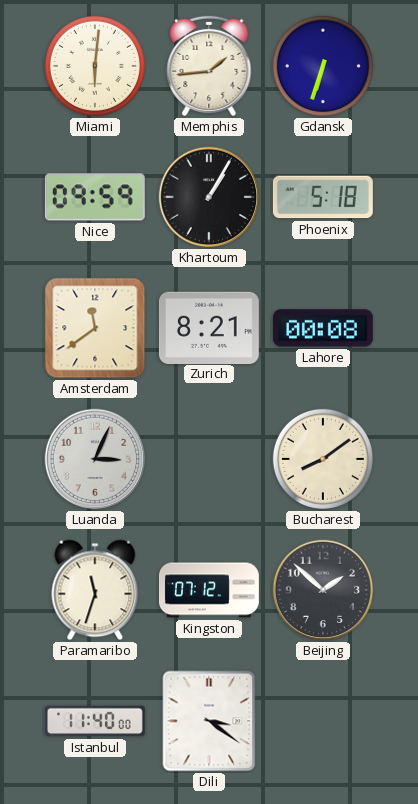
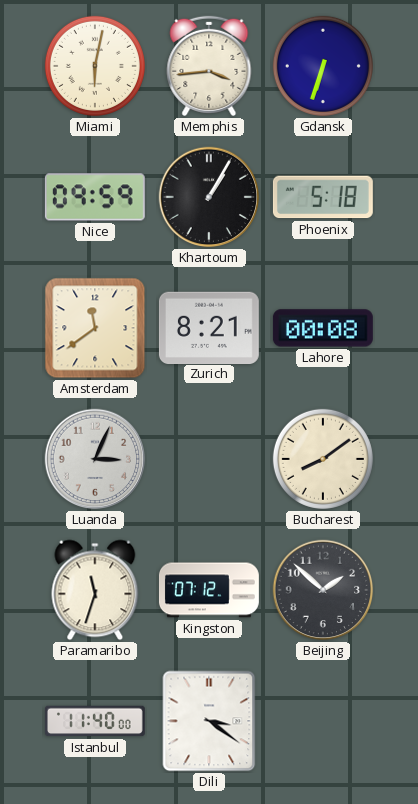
Miami: 6:01 -> 6:02 (95, 66)
Memphis: 1:44 -> 3:44 (209, 66)
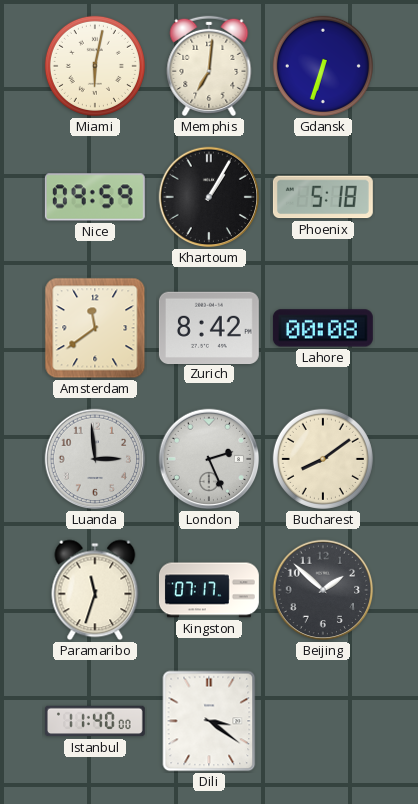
Memphis: 3:44 -> 7:01 (209, 66)
Zurich: 8:21 -> 8:42 (209, 327)
Luanda: 3:04 -> 2:59 (95, 459)
London: none -> 2:26 (209, 459)
Kingston: 07:12 -> 07:17 (209, 590)
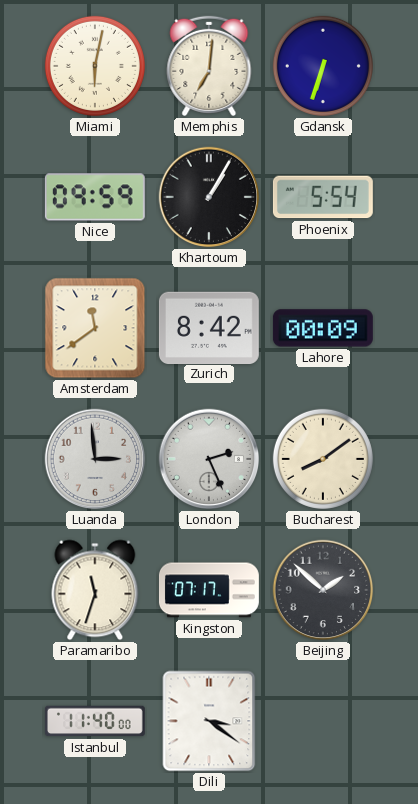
Phoenix: 5:18 -> 5:54 (323, 197)
Lahore: 00:08 -> 00:09 (323, 328)
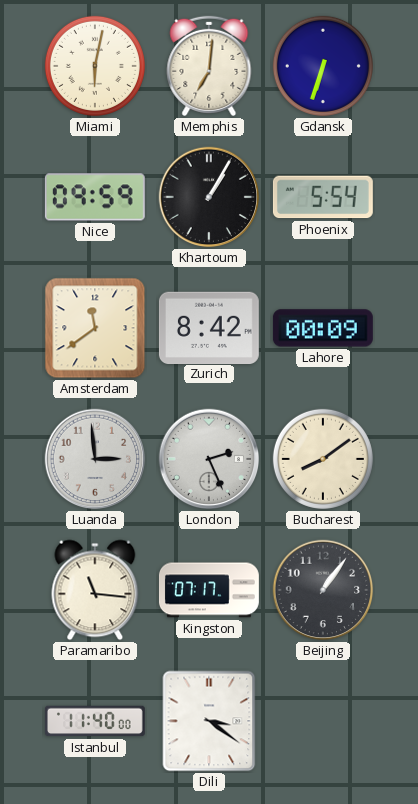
Paramaribo: 11:33 -> 11:16 (95, 590)
Beijing: 1:52 -> 1:06 (323, 590)
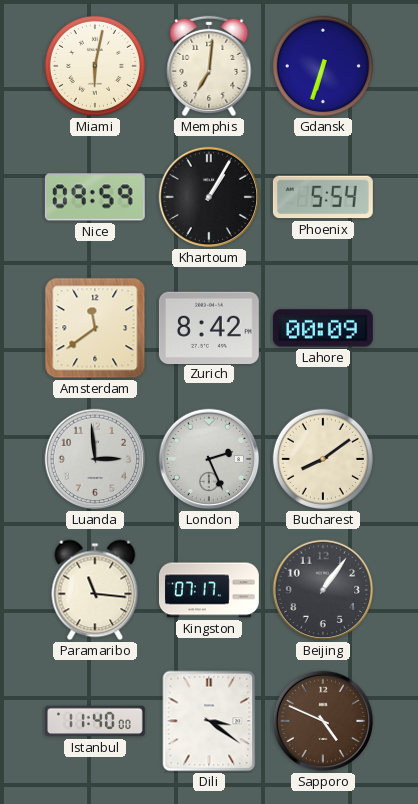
Sapporo: none -> 4:49 (323, 721)
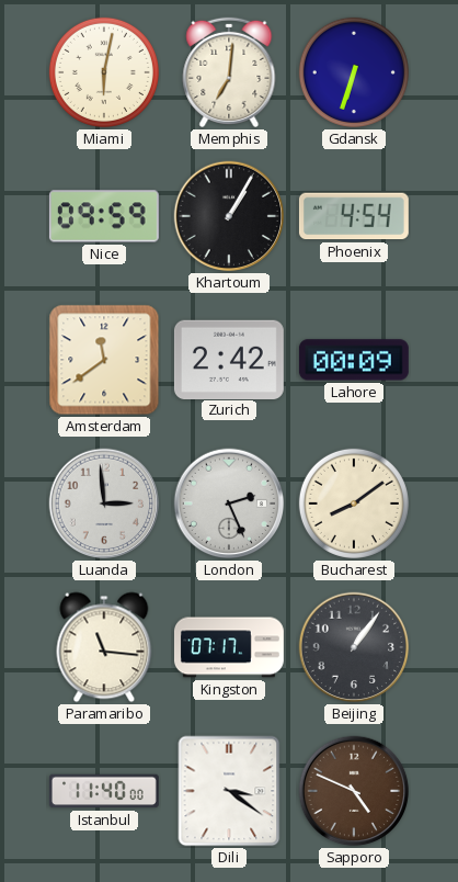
Phoenix: 5:54 -> 4:54 (354, 216)
Zurich: 8:42 -> 2:42 (229, 359)
